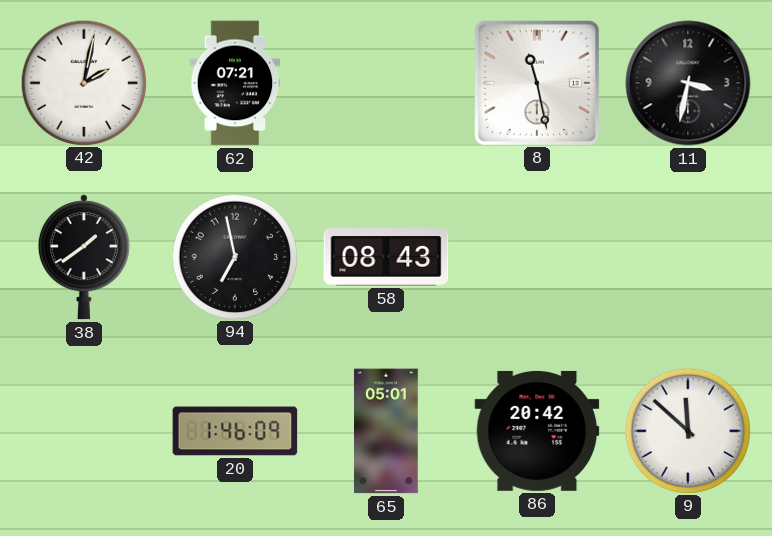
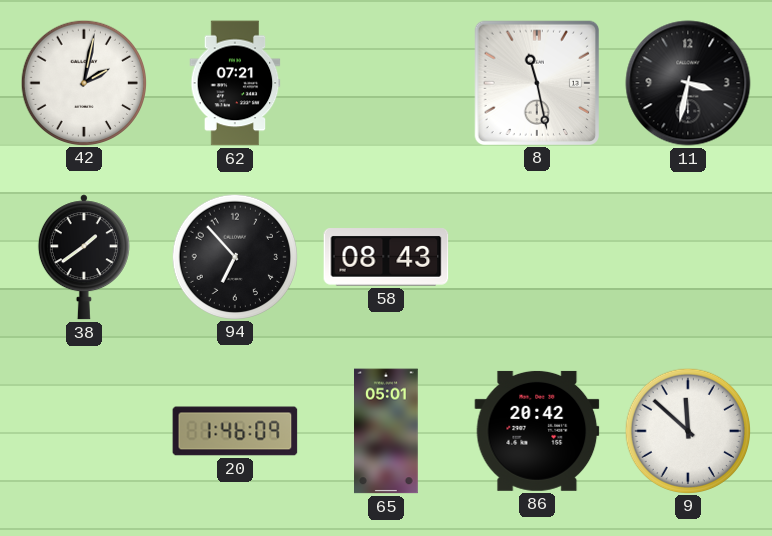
94: 6:58 -> 6:53 (234, 256)
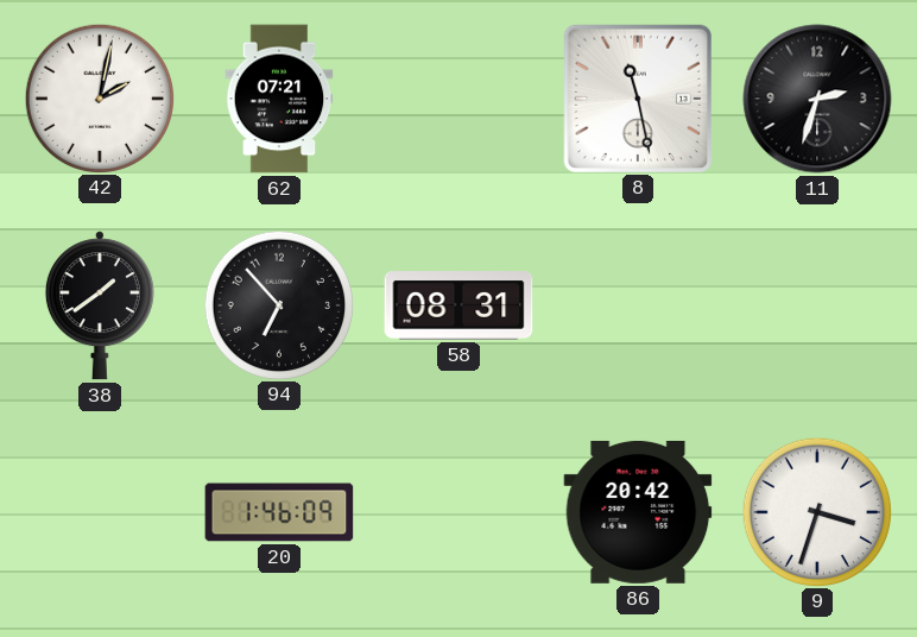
11: 3:32 -> 2:33 (817, 99)
58: 08:43 -> 08:31 (458, 305)
65: 05:01 -> none (386, 431)
9: 11:52 -> 3:33 (816, 511)
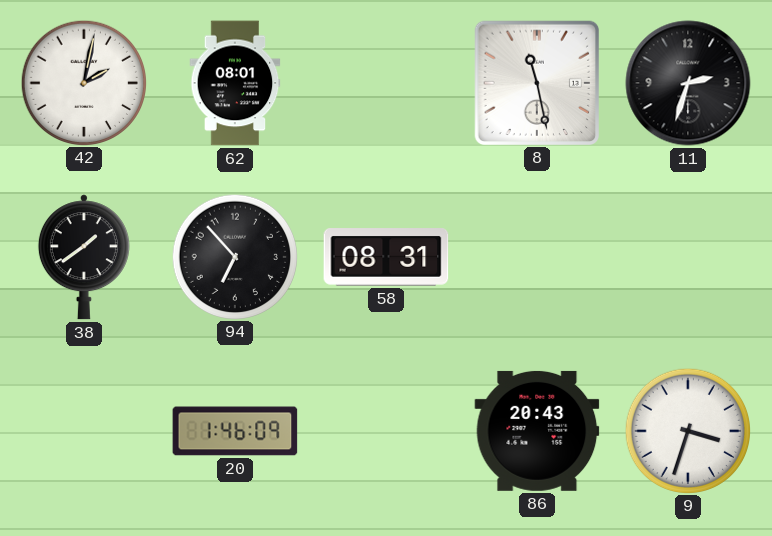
62: 07:21 -> 08:01 (235, 83)
86: 20:42 -> 20:43 (537, 431)
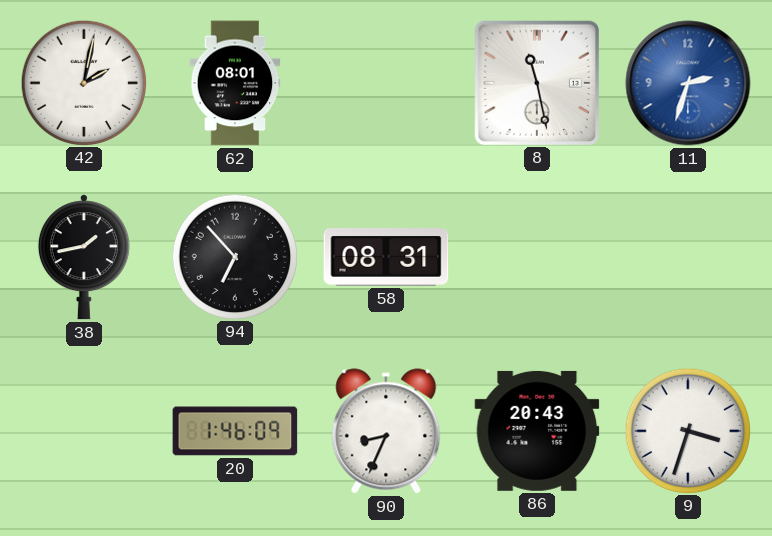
11 dial: black -> blue (688, 83)
38: 1:39 -> 1:43 (84, 257)
90: none -> 8:34 (386, 431)
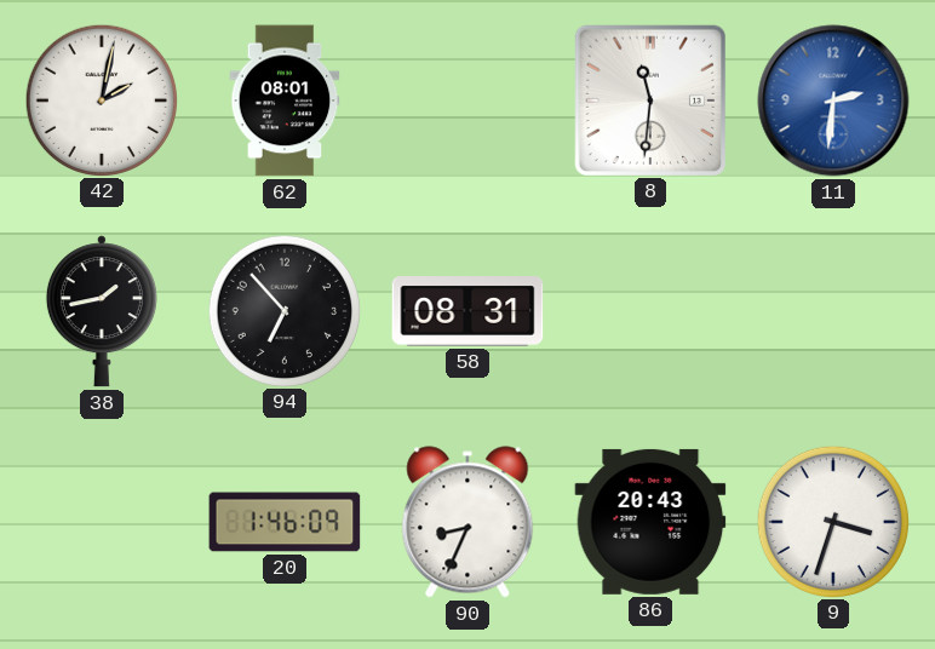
8: 11:28 -> 11:31 (649, 99)
11: 2:33 -> 2:31 (833, 100)
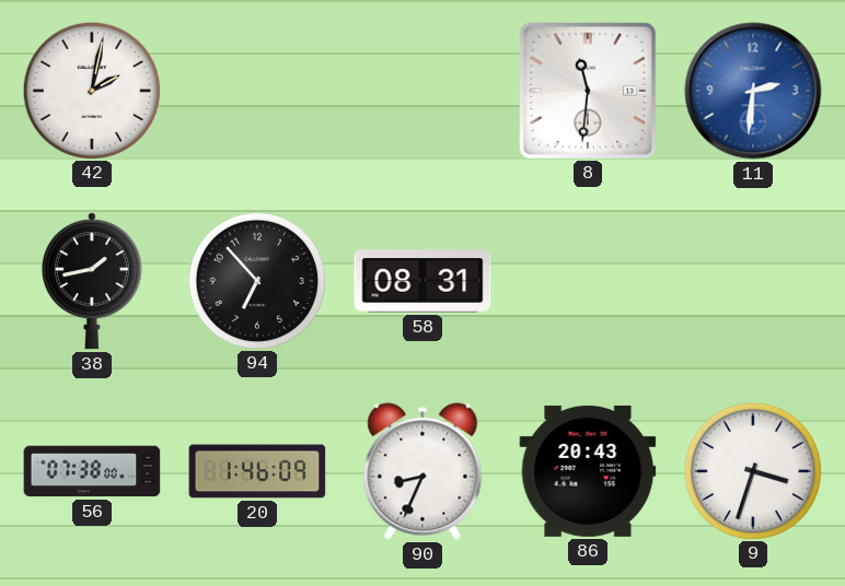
62: 08:01 -> none (285, 100)
56: none -> 07:38 (92, 471)
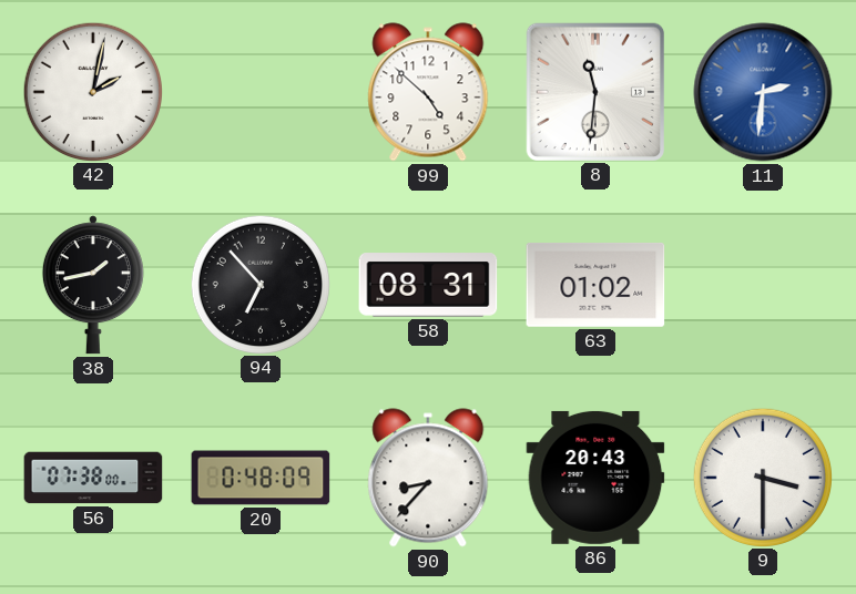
99: none -> 4:52 (428, 92)
63: none -> 01:02 (595, 285)
20: 1:46 -> 0:48 (261, 478)
90: 8:34 -> 8:37 (428, 478)
9: 3:33 -> 3:30 (762, 477)
